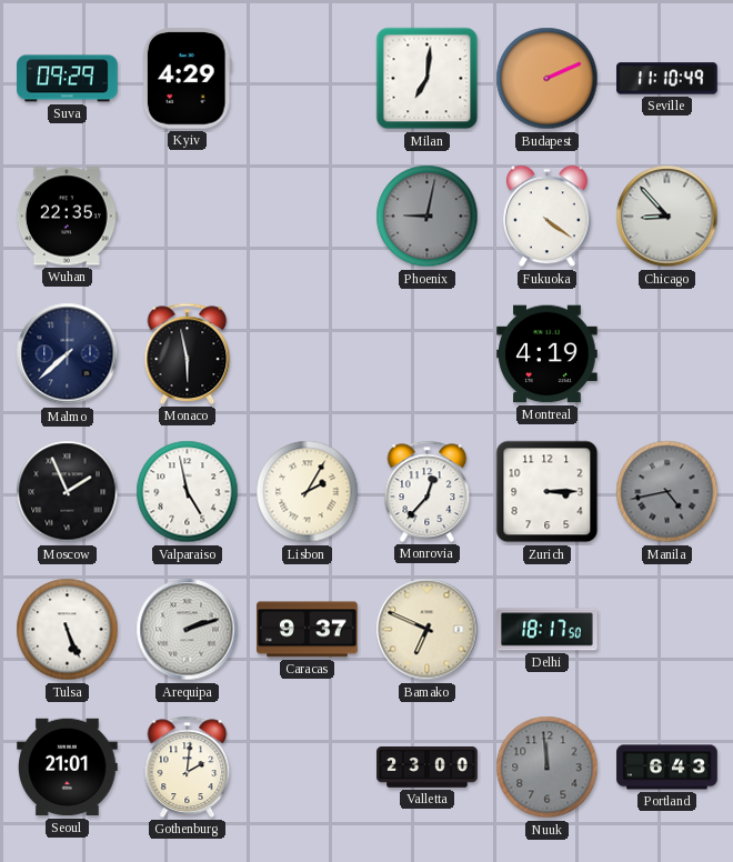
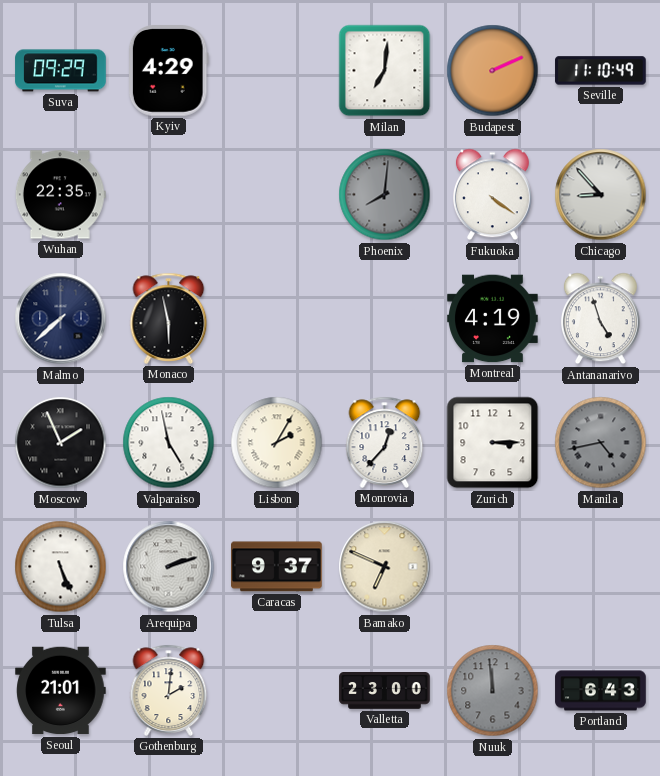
Phoenix: 9:02 -> 8:01 (385, 195)
Antananarivo: none -> 4:57 (600, 319)
Delhi: 18:17 -> none (548, 630)
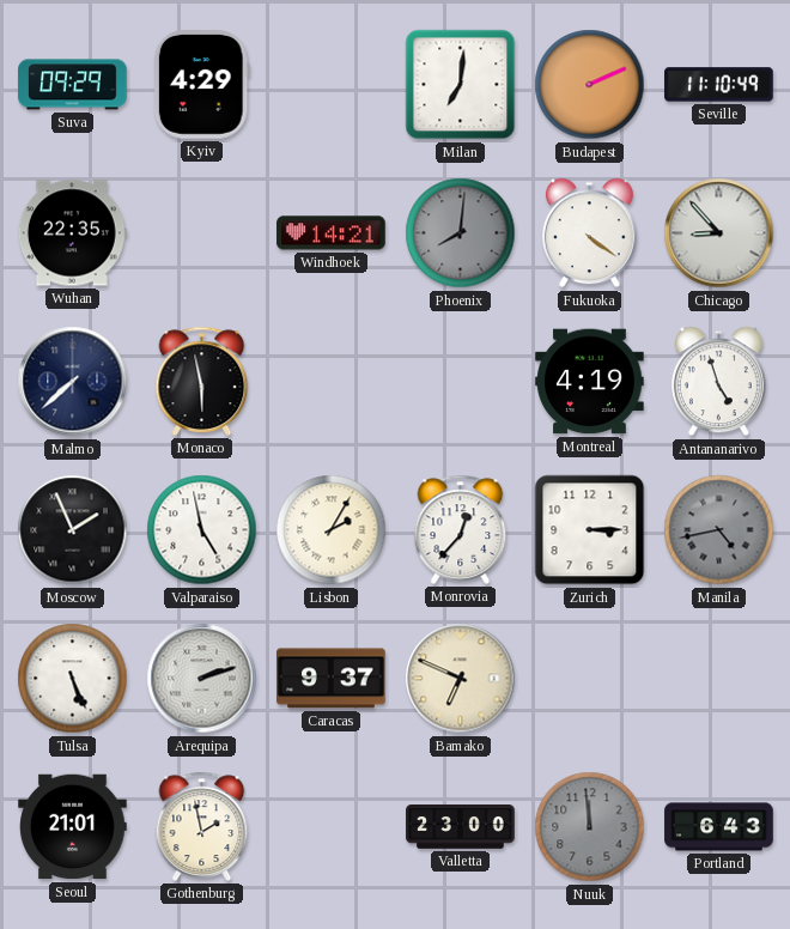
Windhoek: none -> 14:21 (332, 233)
Gothenburg: 2:01 -> 1:58 (202, 826)
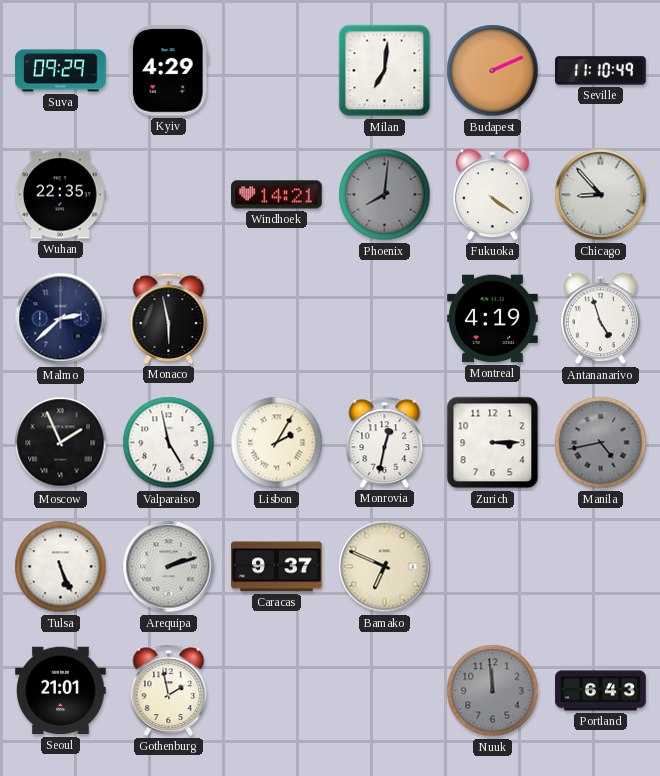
Malmo: 7:38 -> 2:38 (61, 319)
Monrovia: 12:37 -> 12:32 (385, 442)
Valletta: 23:00 -> none (461, 827)
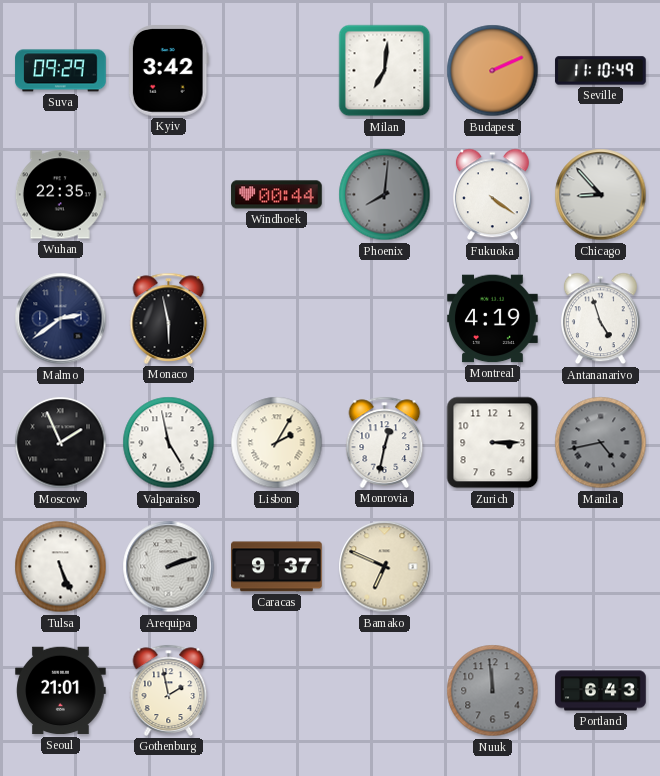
Kyiv: 4:29 -> 3:42 (168, 71)
Windhoek: 14:21 -> 00:44 (277, 195)
Malmo: 2:38 -> 2:39 (61, 319)
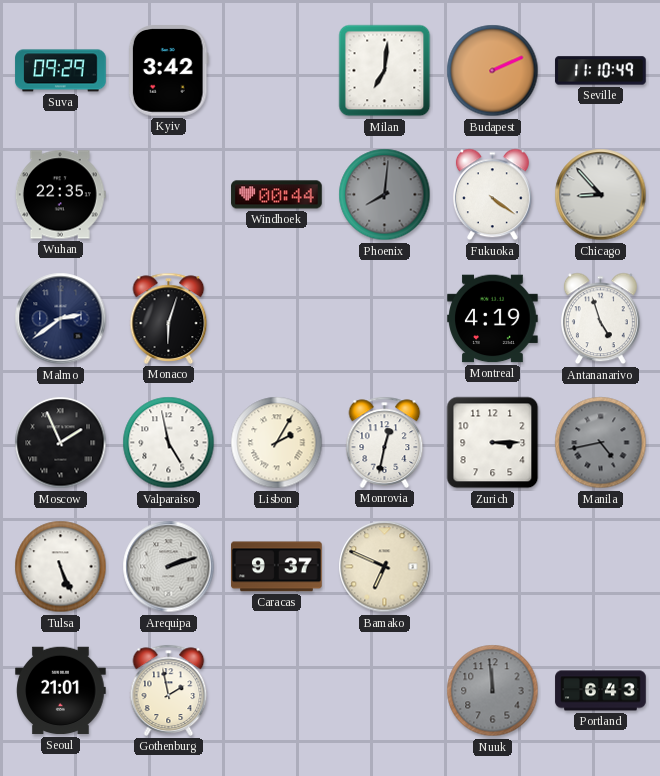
Monaco: 5:58 -> 6:03 (169, 318)
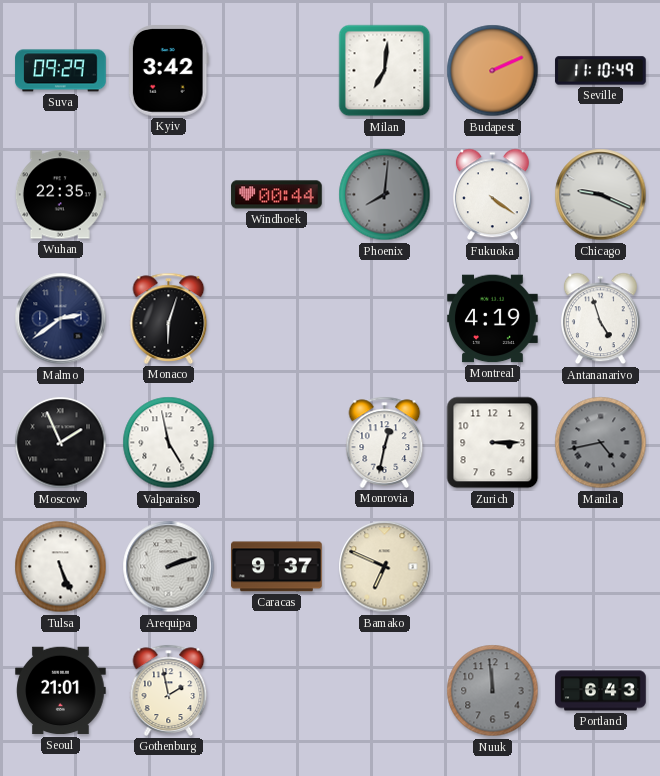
Chicago: 8:53 -> 9:19 (601, 195)
Lisbon: 2:05 -> none (277, 443)
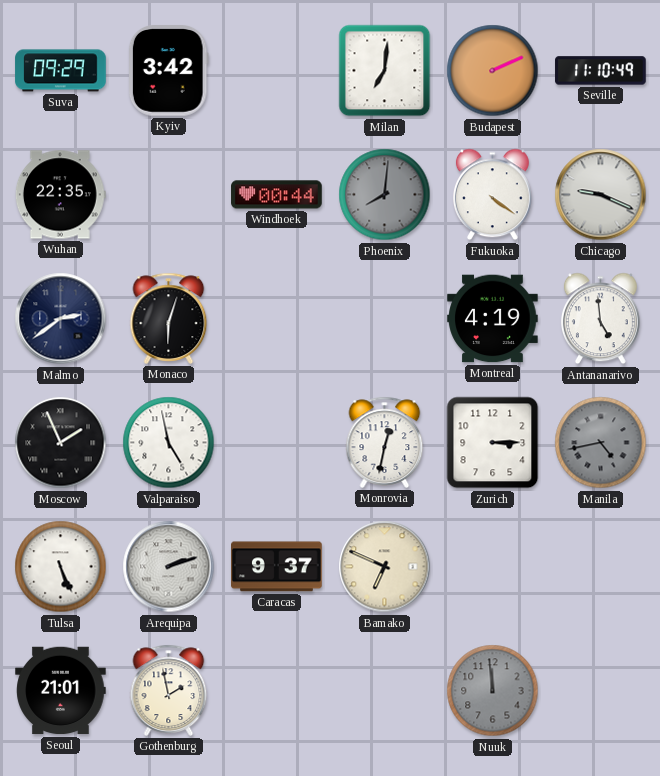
Antananarivo: 4:57 -> 4:59 (600, 319)
Portland: 6:43 -> none (601, 691)
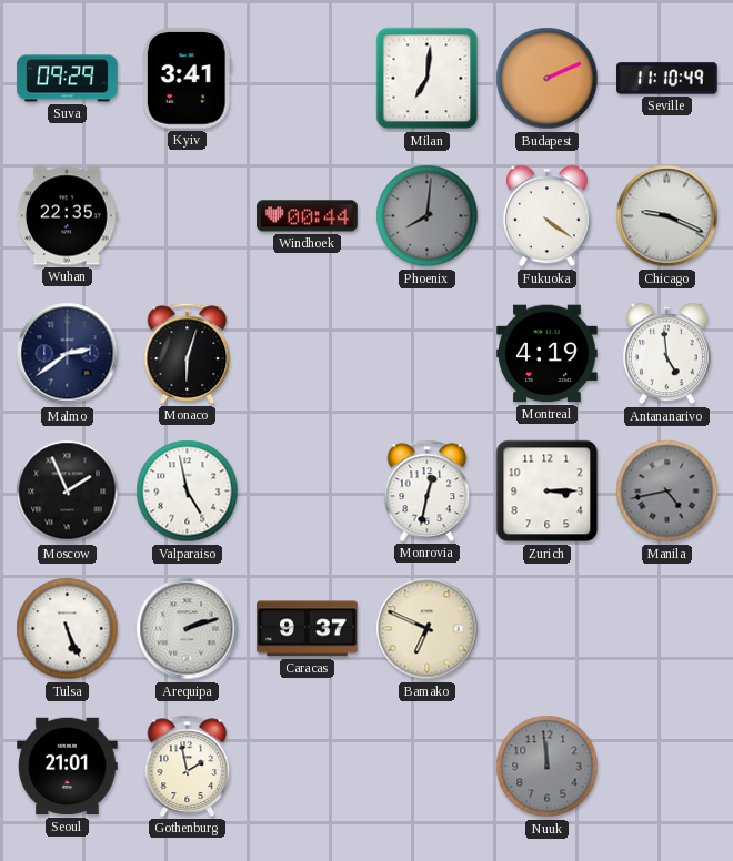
Kyiv: 3:42 -> 3:41 (187, 79)
